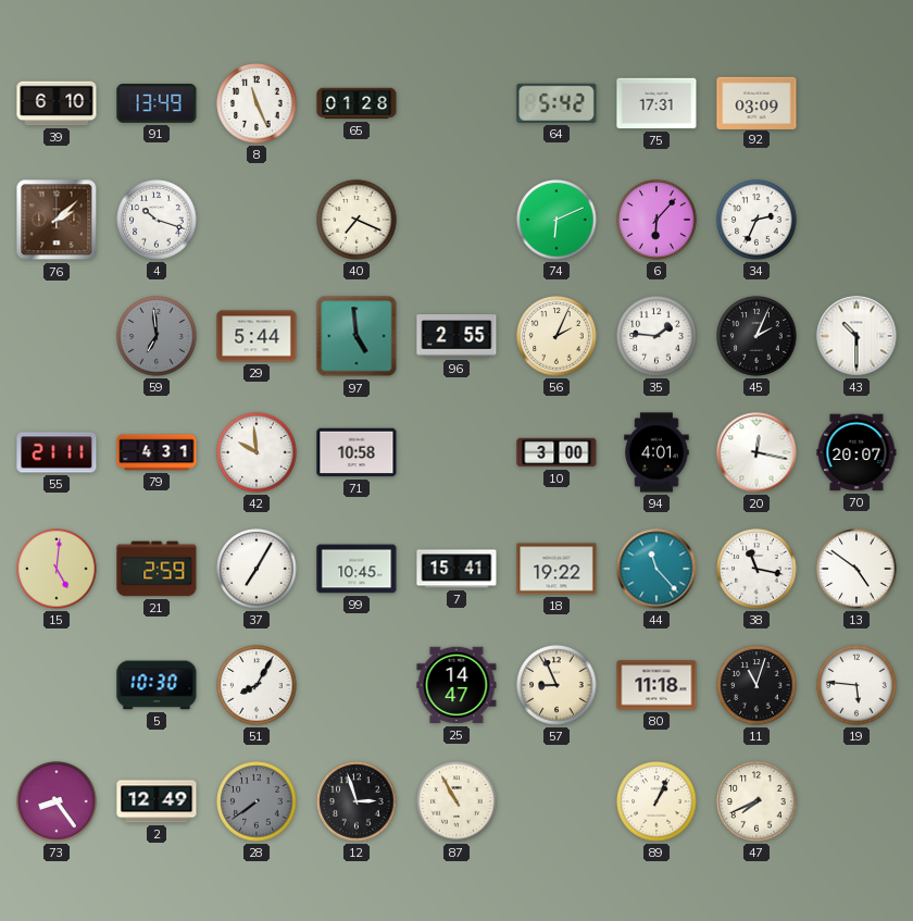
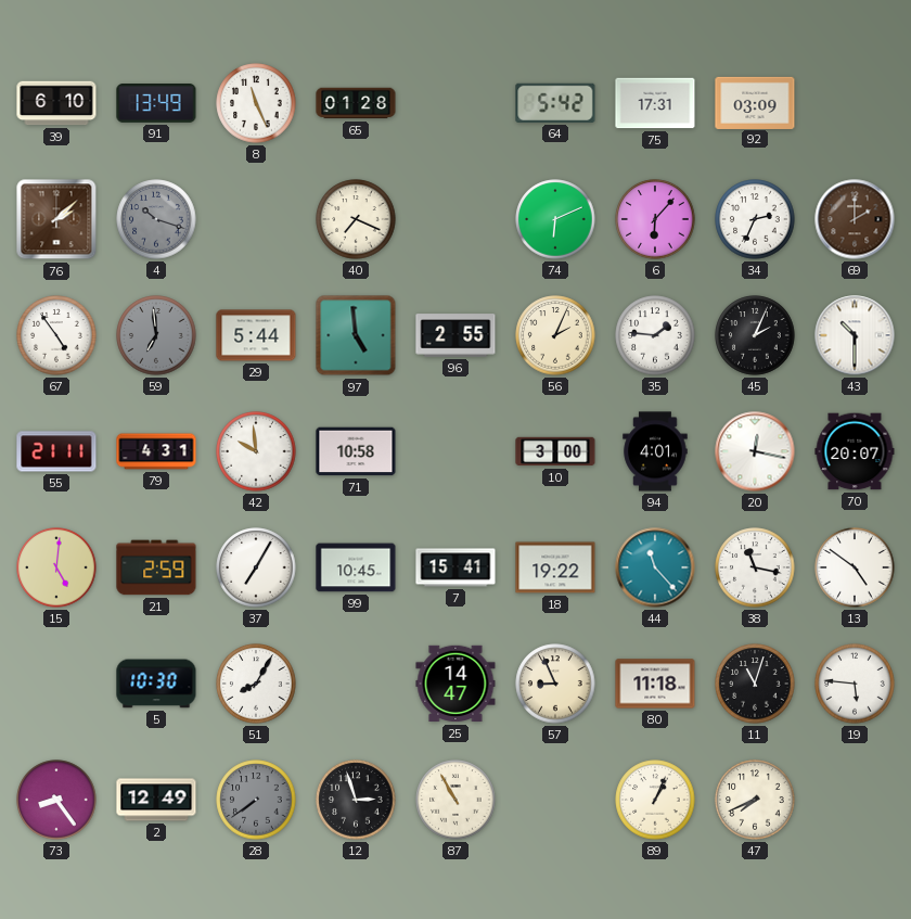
4 dial: white -> grey (156, 219)
69: none -> 2:00 (855, 219)
67: none -> 4:54 (56, 335)
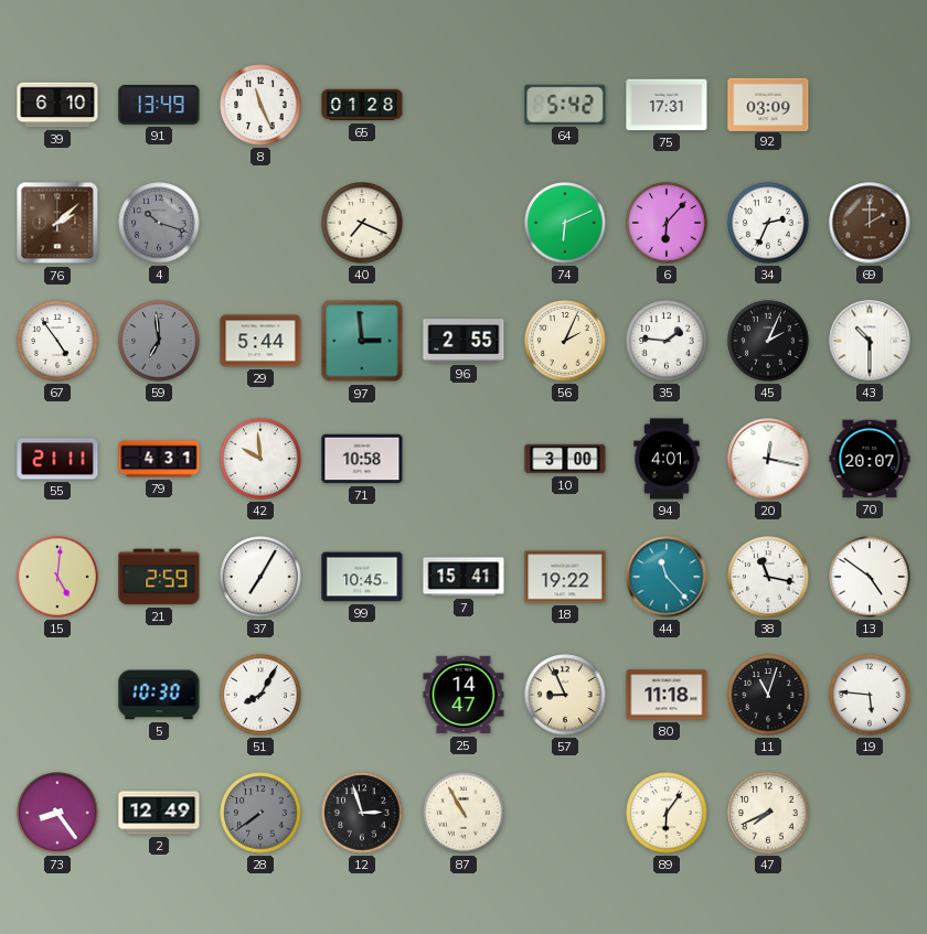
97: 4:59 -> 2:59 (362, 341)
89: 1:04 -> 6:06 (667, 813)
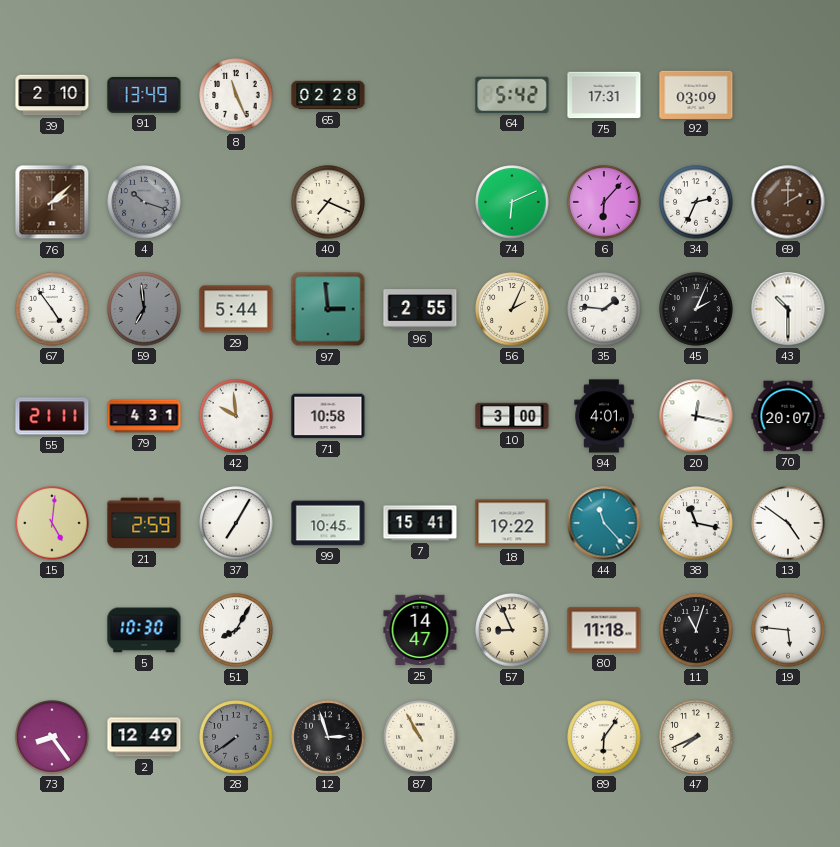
39: 6:10 -> 2:10 (52, 95)
65: 01:28 -> 02:28 (328, 95)
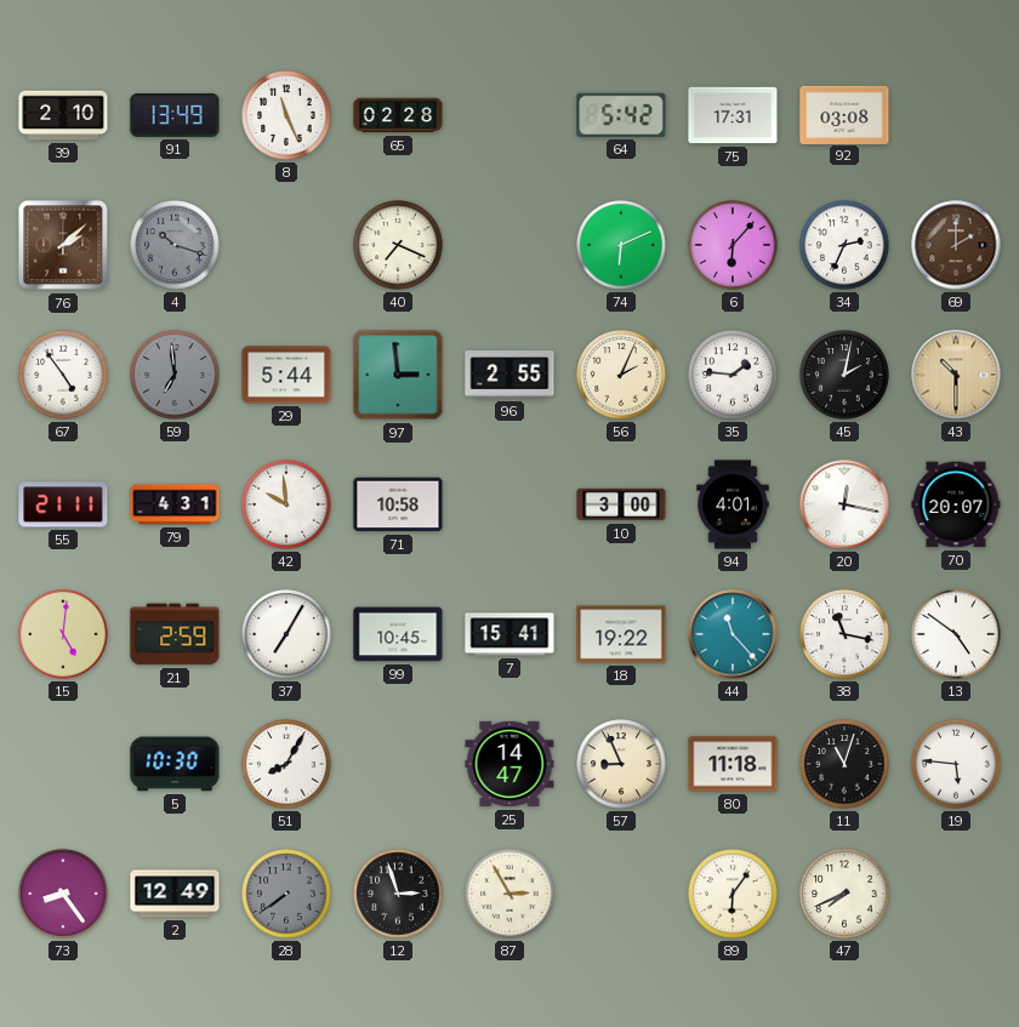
92: 03:09 -> 03:08 (844, 114)
45: 2:04 -> 2:02 (844, 375)
43 dial: white -> champagne (956, 375)
87: 10:55 -> 2:55 (509, 894)
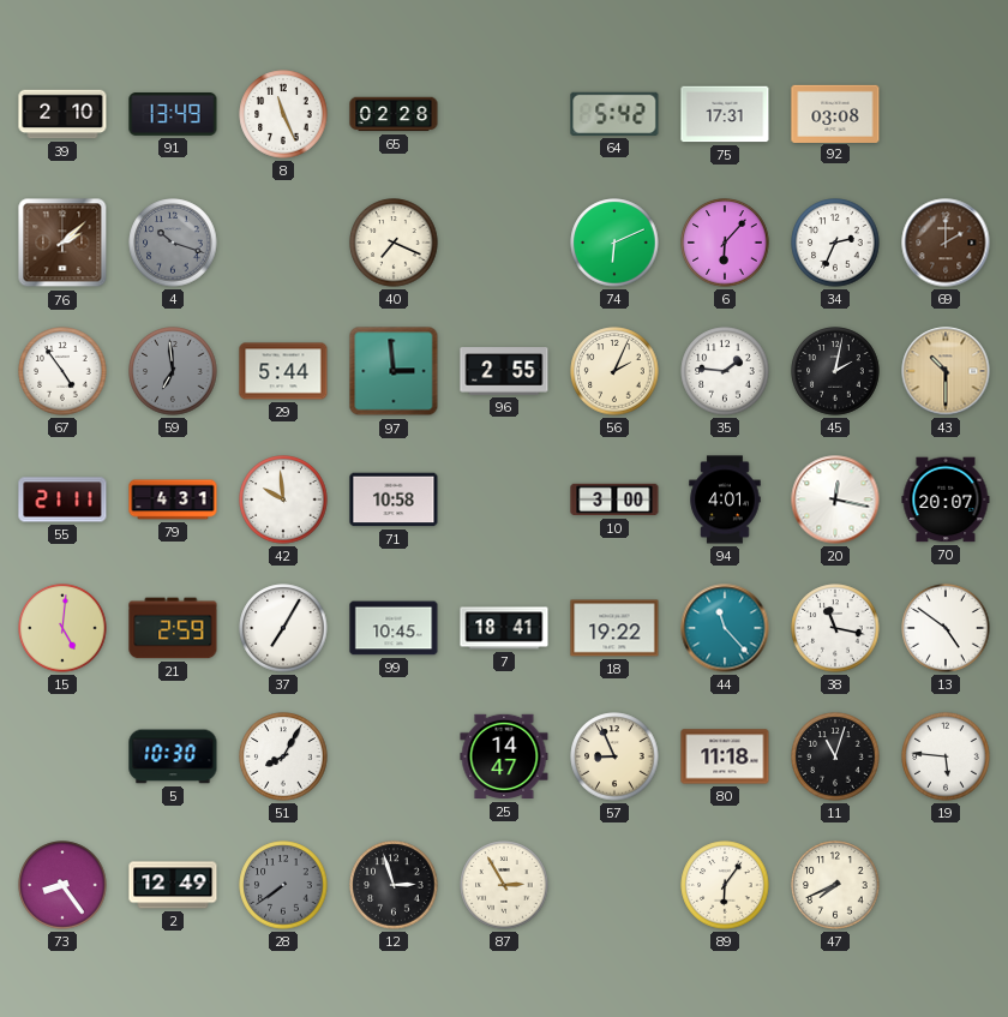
7: 15:41 -> 18:41 (504, 628)
